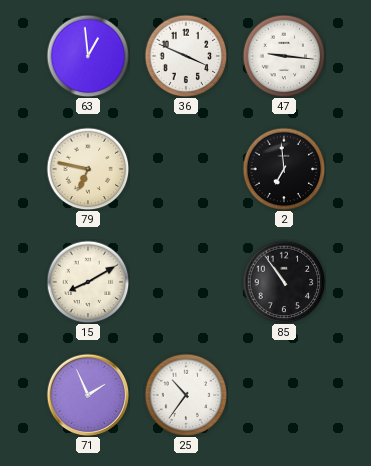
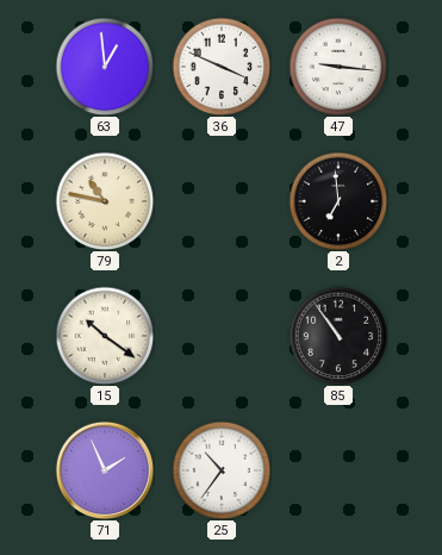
79: 6:47 -> 10:47 (105, 201)
15: 8:10 -> 10:21 (105, 336)
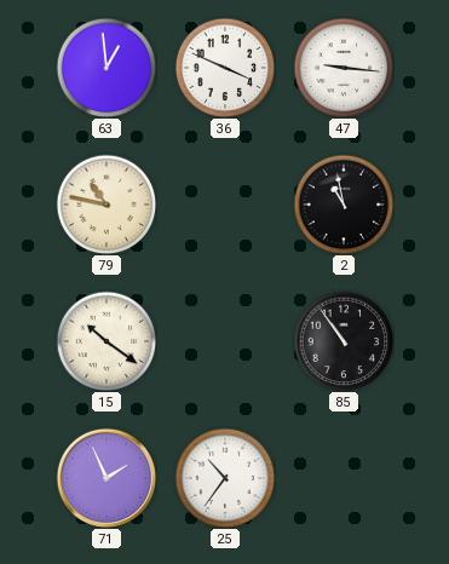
2: 6:59 -> 10:58 (344, 205)
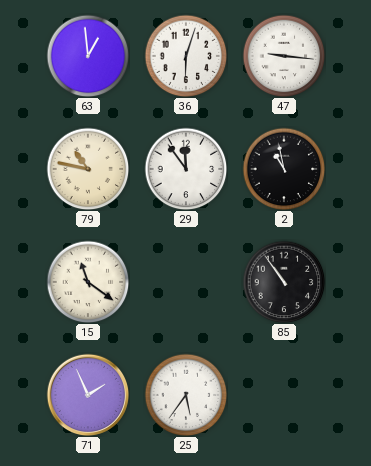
36: 3:49 -> 6:03 (186, 56)
29: none -> 11:54 (186, 169)
15: 10:21 -> 11:21 (88, 282)
25: 10:36 -> 5:36 (186, 395)
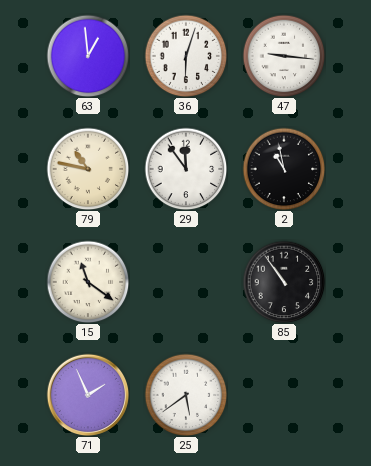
25: 5:36 -> 5:39 (186, 395)
